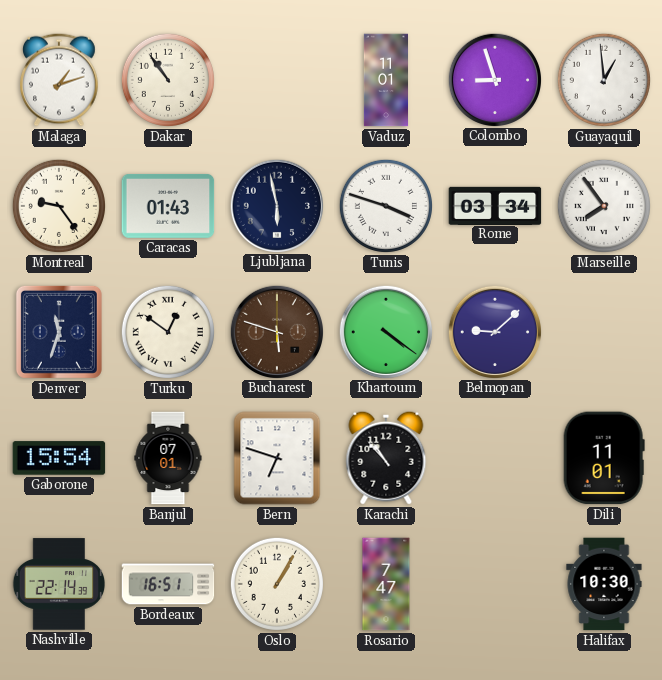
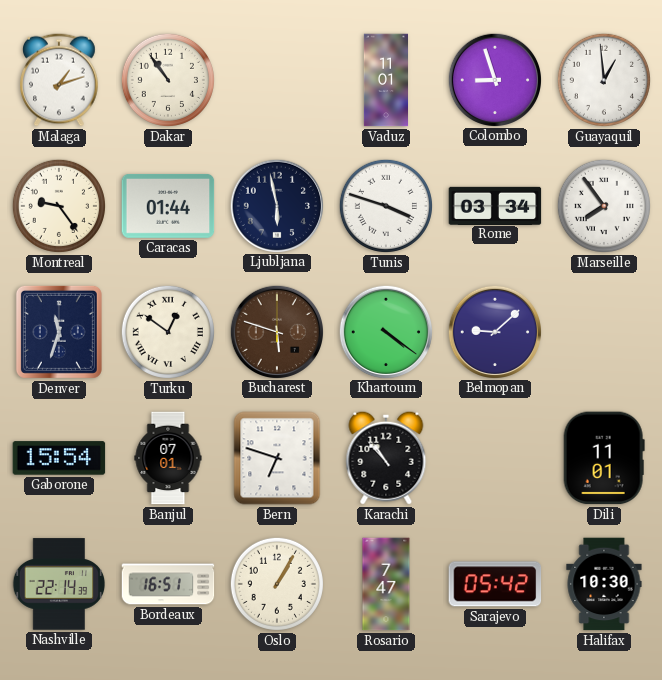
Caracas: 01:43 -> 01:44 (168, 206)
Sarajevo: none -> 05:42 (495, 584)
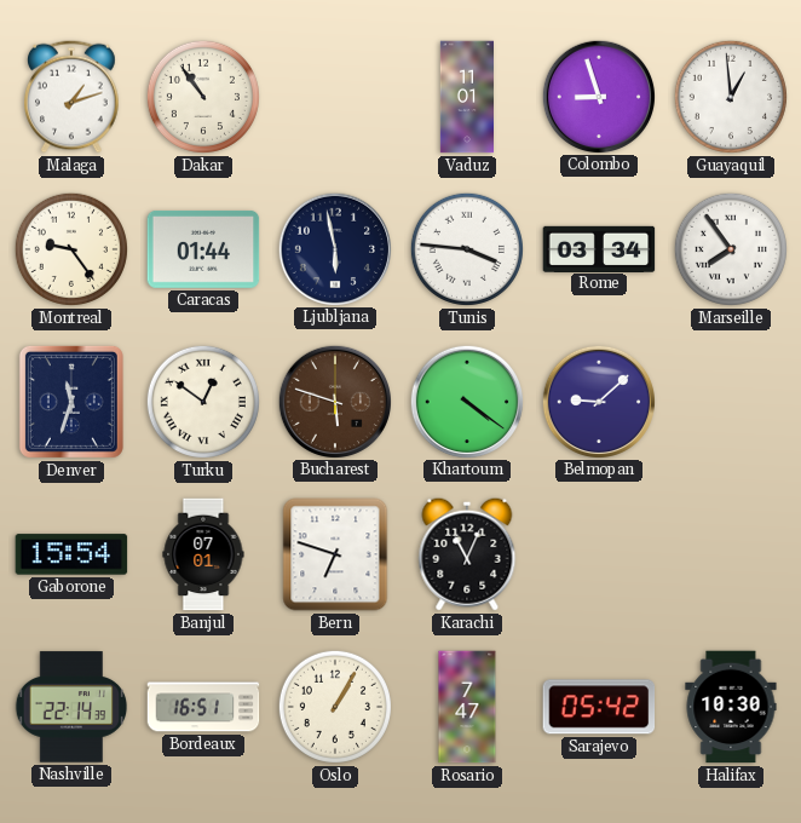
Tunis: 3:48 -> 3:46 (467, 249)
Karachi: 10:53 -> 11:04 (467, 554)
Dili: 11:01 -> none (604, 458)
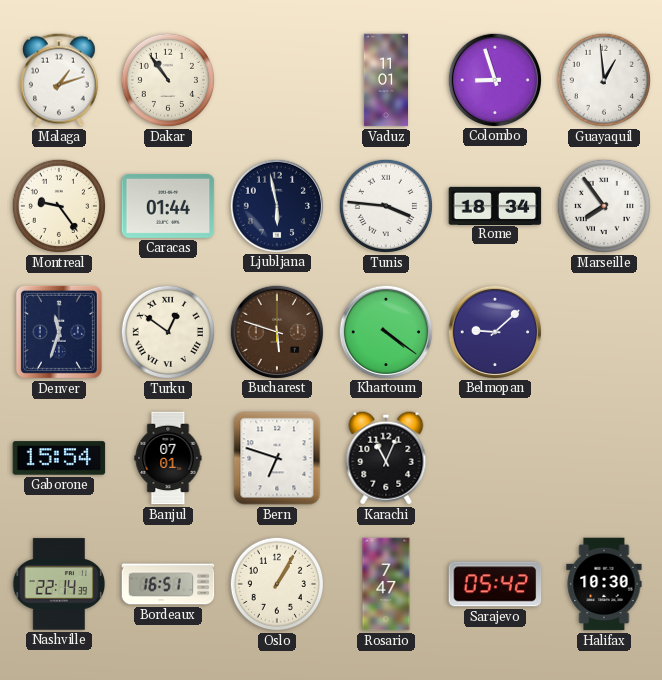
Rome: 03:34 -> 18:34 (495, 205)
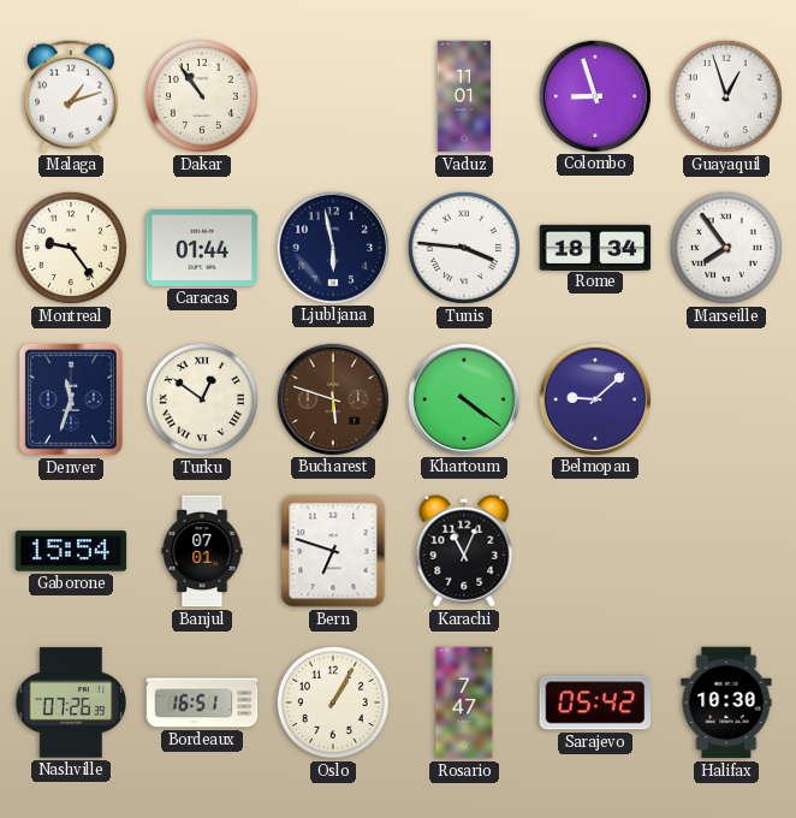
Guayaquil: 12:59 -> 12:57 (726, 96)
Nashville: 22:14 -> 07:26 (71, 703)
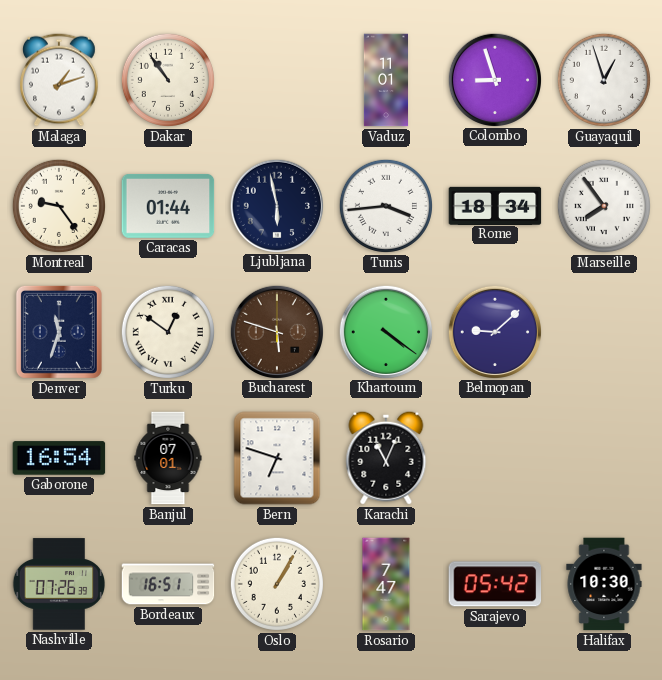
Tunis: 3:46 -> 3:44 (386, 206)
Gaborone: 15:54 -> 16:54 (59, 458)
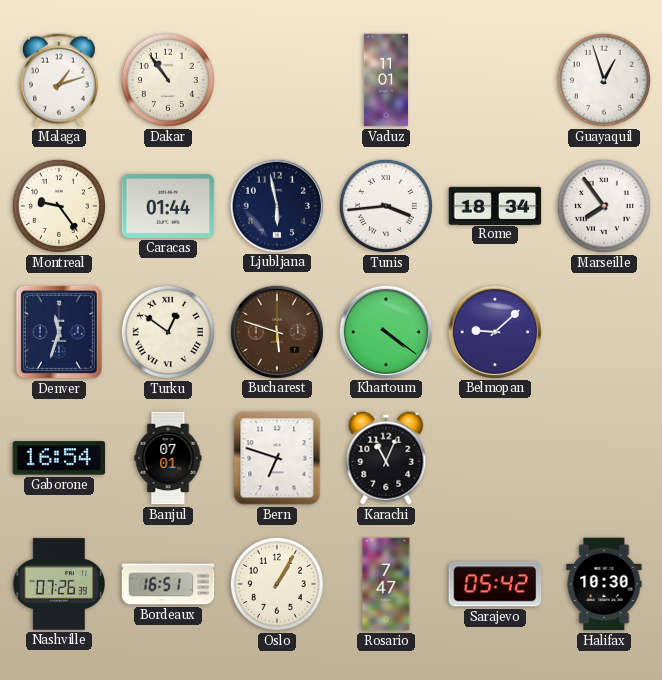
Colombo: 8:57 -> none (494, 79)
